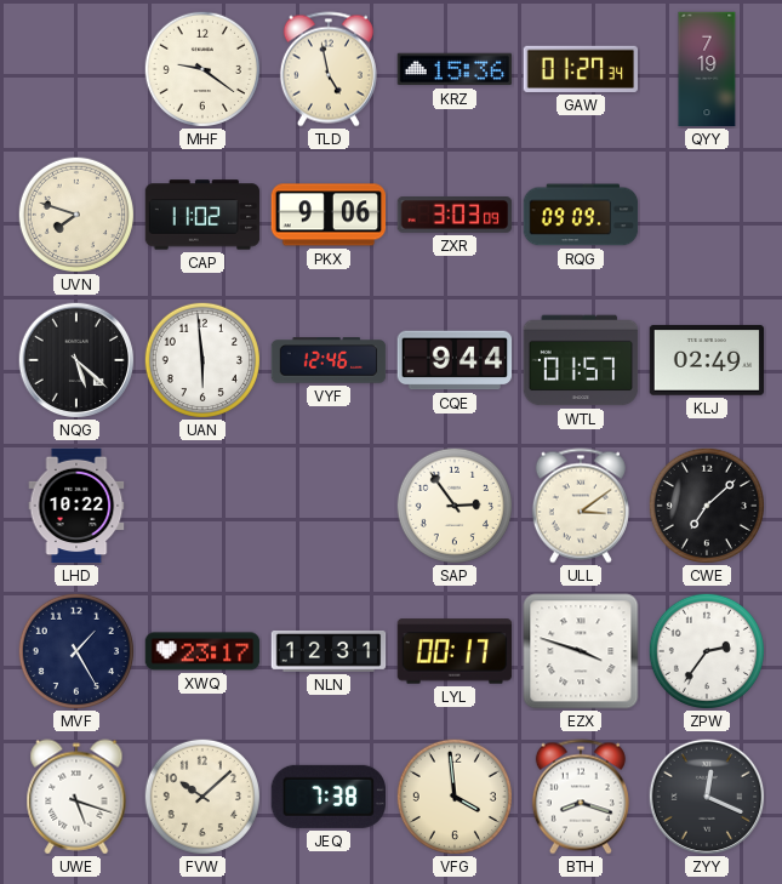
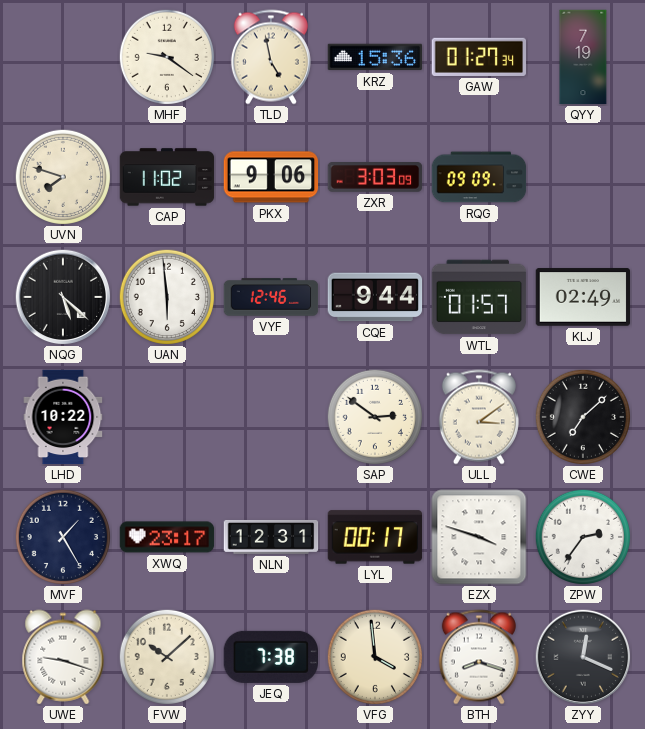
SAP: 2:54 -> 2:51 (375, 417)
UWE: 5:18 -> 9:18 (63, 657)
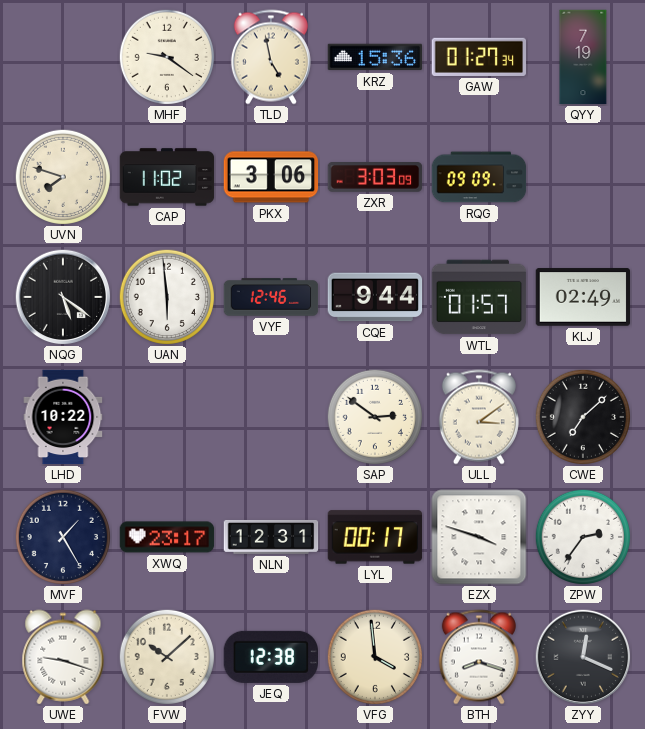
PKX: 9:06 -> 3:06 (271, 177)
NQG: 5:22 -> 5:21 (63, 297)
JEQ: 7:38 -> 12:38 (270, 657)
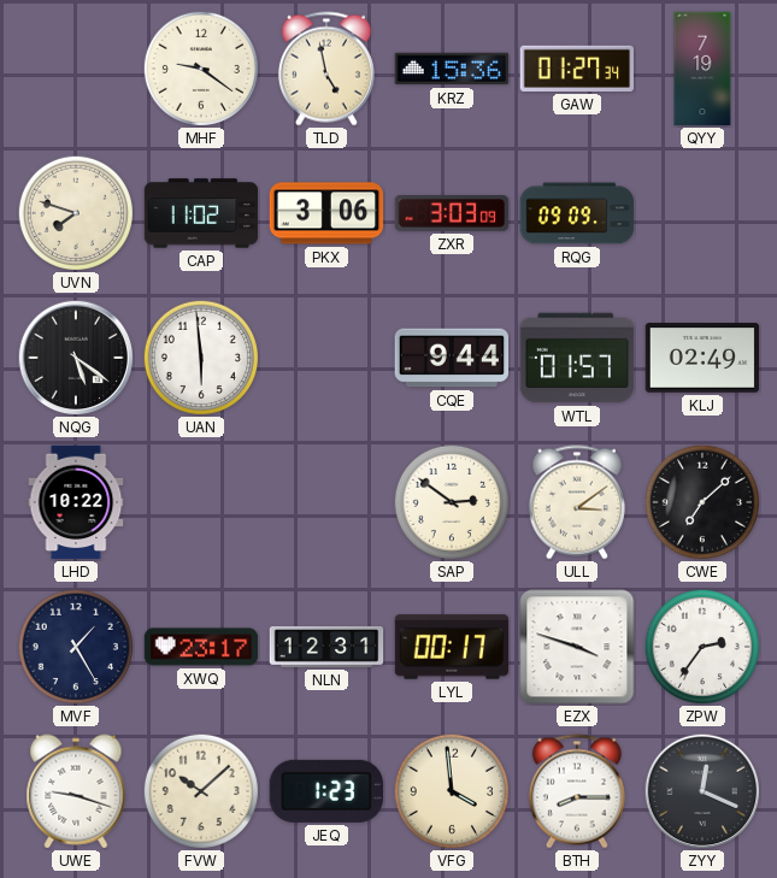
VYF: 12:46 -> none (271, 297)
JEQ: 12:38 -> 1:23 (325, 791)
BTH: 8:18 -> 8:15 (577, 791)
